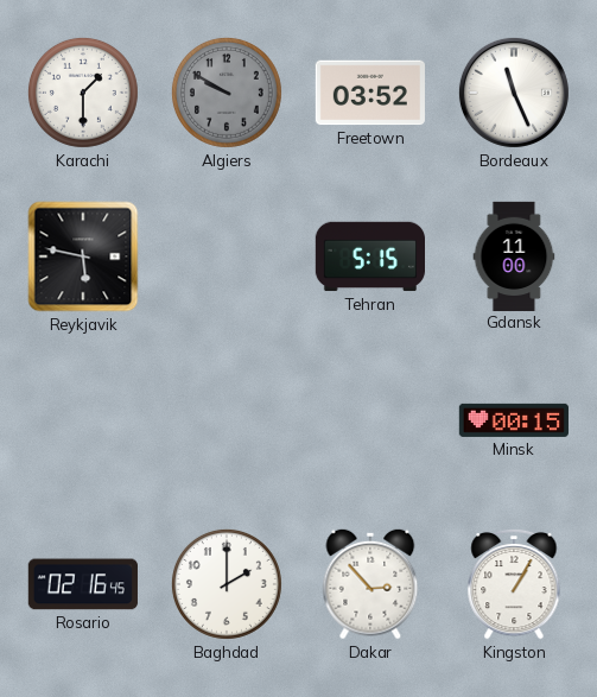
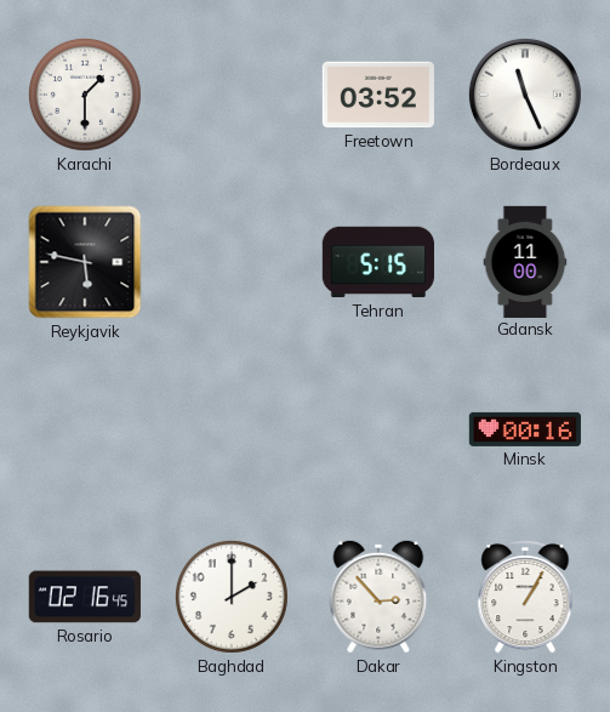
Algiers: 9:50 -> none (227, 93)
Minsk: 00:15 -> 00:16 (525, 429)
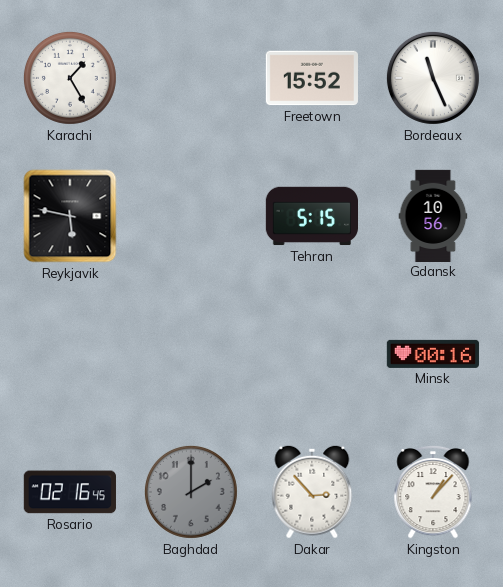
Karachi: 1:30 -> 1:25 (70, 78)
Freetown: 03:52 -> 15:52 (312, 78)
Gdansk: 11:00 -> 10:56 (433, 215)
Baghdad dial: white -> grey (191, 492)
Kingston: 1:05 -> 1:07 (433, 492)
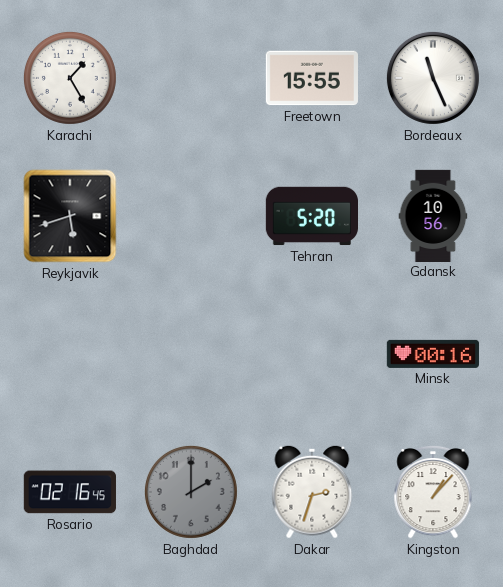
Freetown: 15:52 -> 15:55 (312, 78)
Reykjavik: 5:47 -> 5:42 (70, 216)
Tehran: 5:15 -> 5:20 (311, 216)
Dakar: 2:53 -> 2:33 (312, 492)
